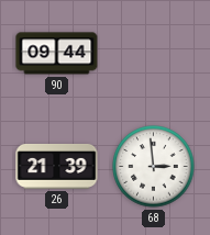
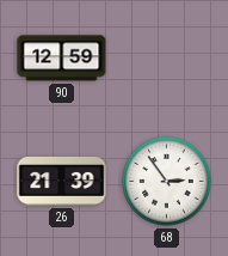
90: 09:44 -> 12:59 (62, 59)
68: 2:59 -> 2:54 (167, 182)
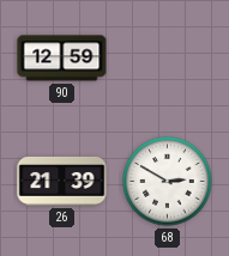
68: 2:54 -> 2:50 (168, 182)
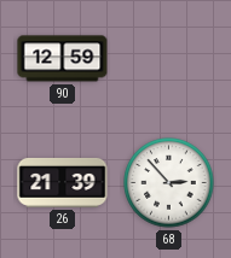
68: 2:50 -> 2:53 (169, 183)
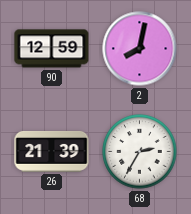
2: none -> 8:02 (140, 49)
68: 2:53 -> 2:35 (140, 152)
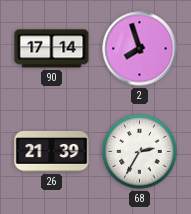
90: 12:59 -> 17:14 (52, 49)
2: 8:02 -> 7:57 (140, 49)
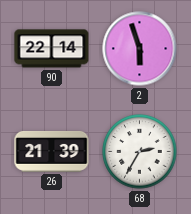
90: 17:14 -> 22:14 (52, 49)
2: 7:57 -> 5:57 (140, 49)
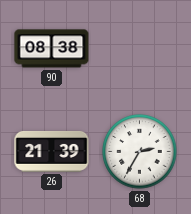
90: 22:14 -> 08:38 (52, 49)
2: 5:57 -> none (140, 49)
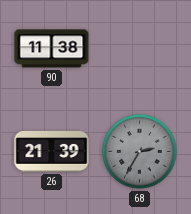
90: 08:38 -> 11:38 (52, 49)
68 dial: white -> grey (140, 152)
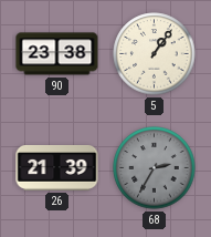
90: 11:38 -> 23:38 (57, 54)
5: none -> 1:06 (155, 54)
